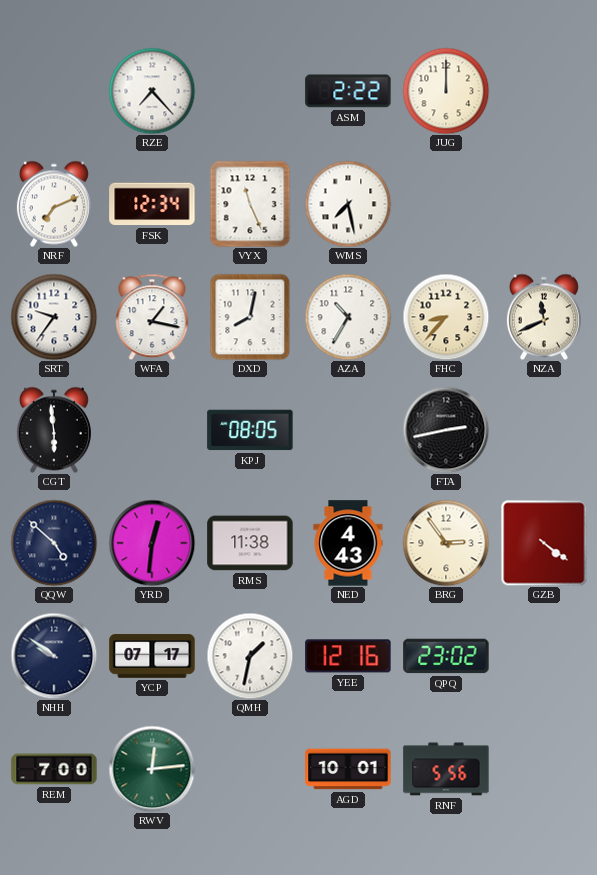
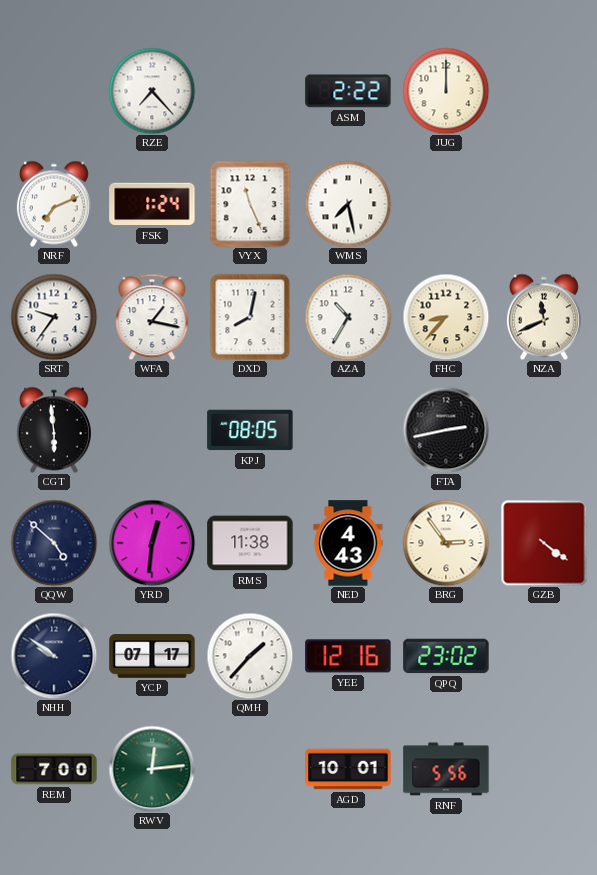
FSK: 12:34 -> 1:24 (152, 204)
QMH: 1:32 -> 1:37 (250, 656)
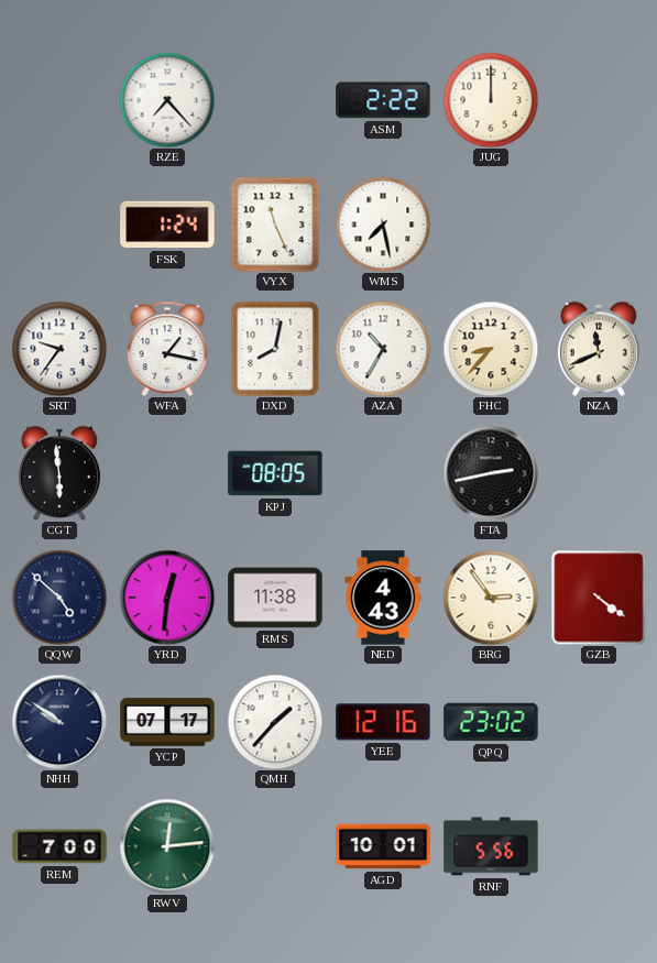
NRF: 7:11 -> none (54, 204)
